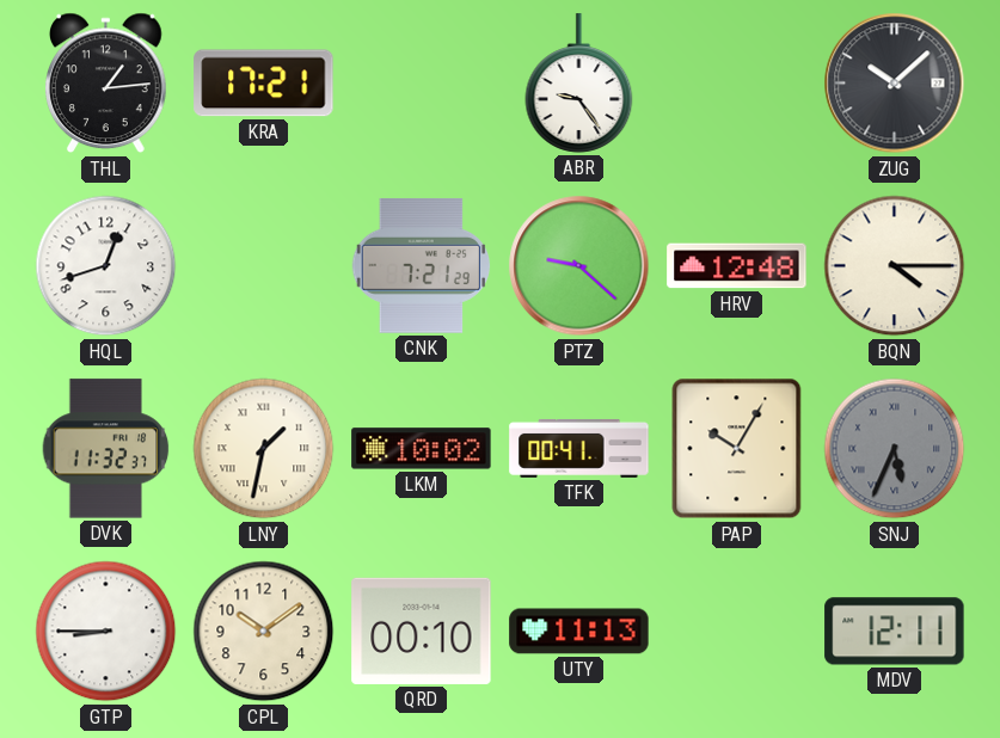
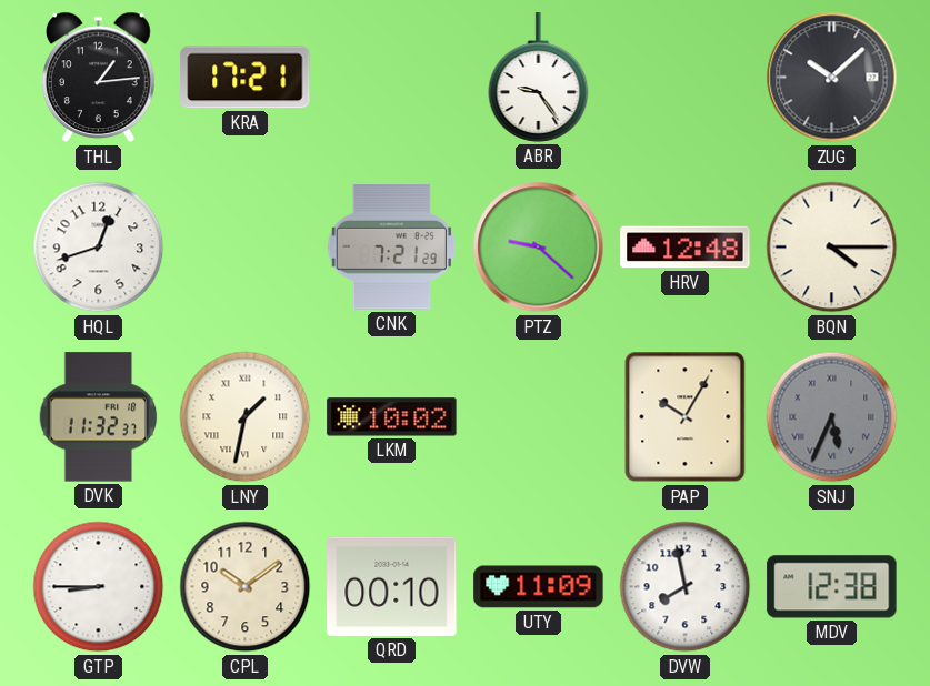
TFK: 00:41 -> none (579, 448)
UTY: 11:13 -> 11:09 (539, 587)
DVW: none -> 7:58 (686, 587)
MDV: 12:11 -> 12:38 (832, 587)
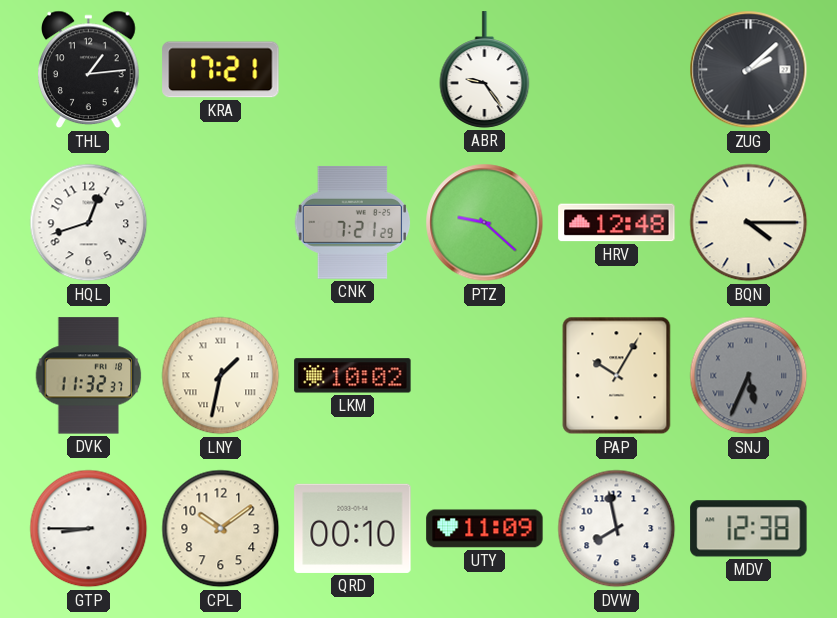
ZUG: 10:08 -> 2:08 (749, 70)
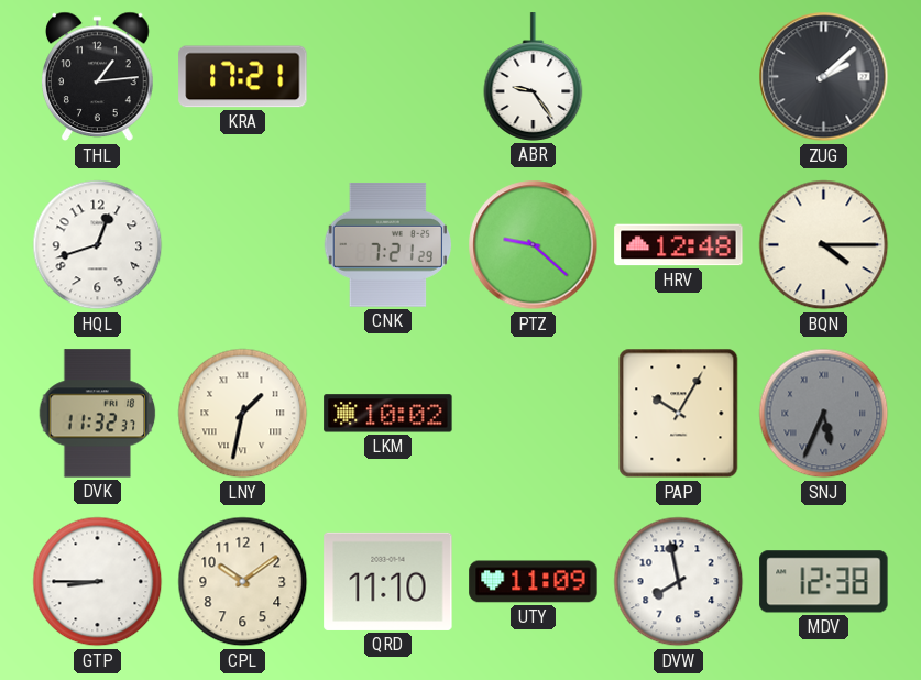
QRD: 00:10 -> 11:10 (388, 581)
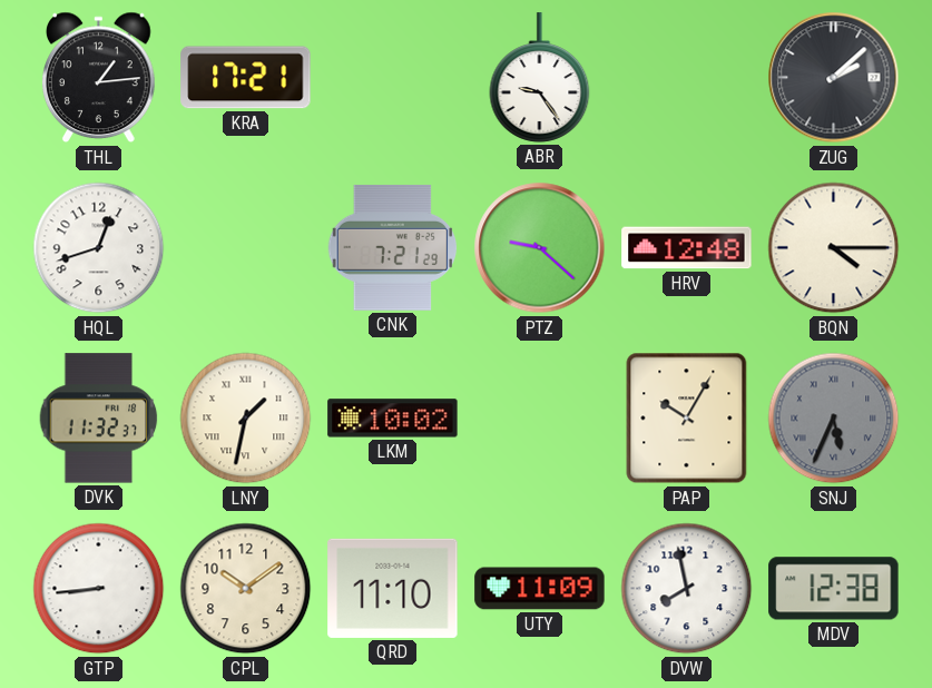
GTP: 8:45 -> 8:44 (99, 589)
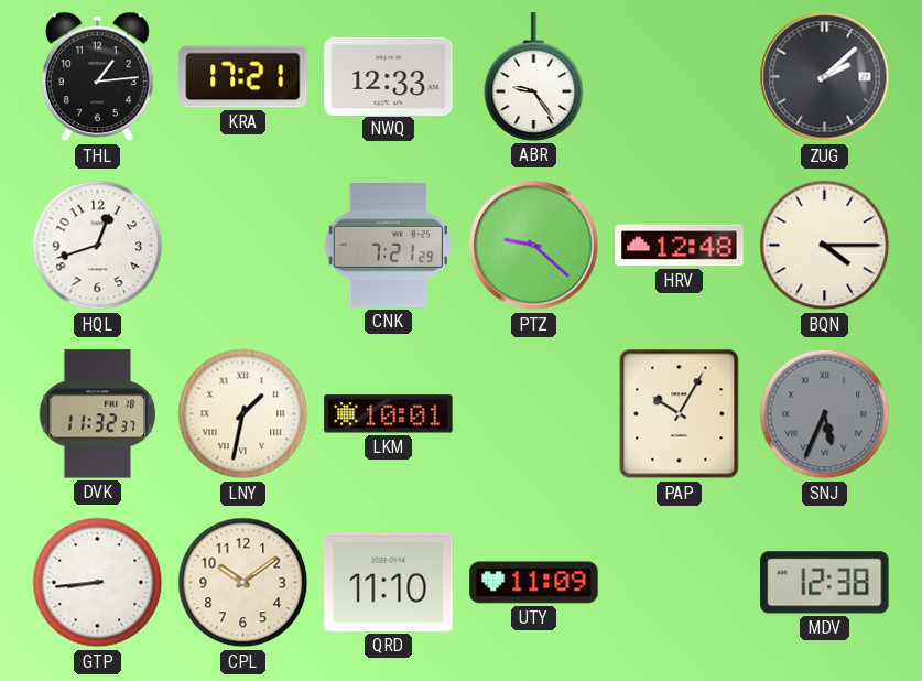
NWQ: none -> 12:33 (389, 76)
LKM: 10:02 -> 10:01 (389, 414)
DVW: 7:58 -> none (687, 589)
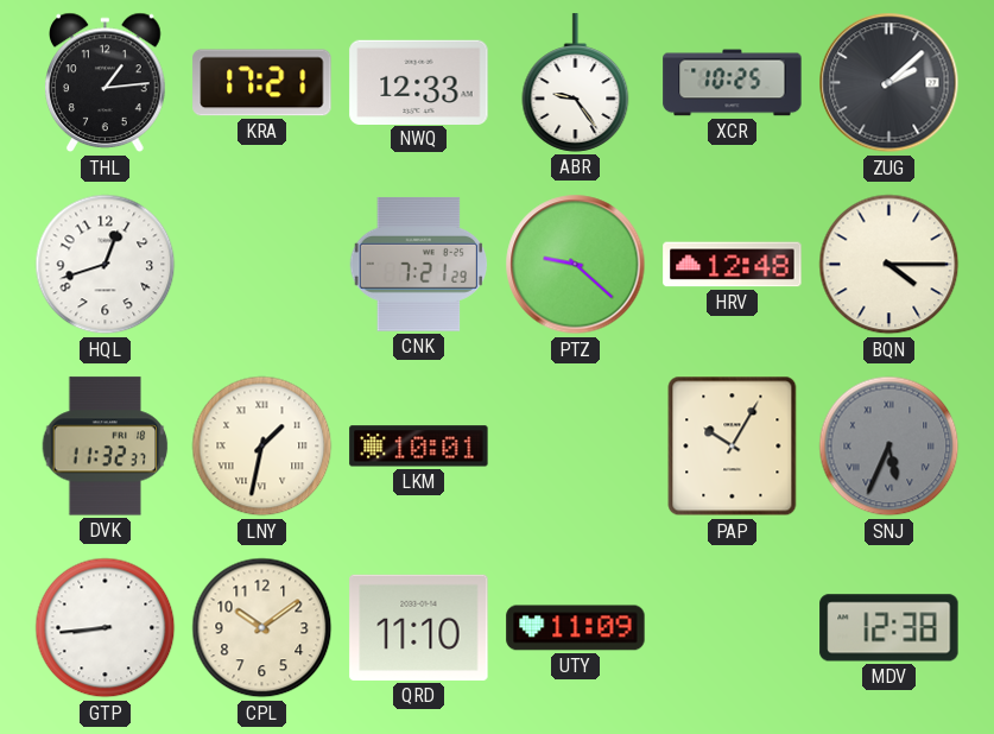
XCR: none -> 10:25 (733, 83)
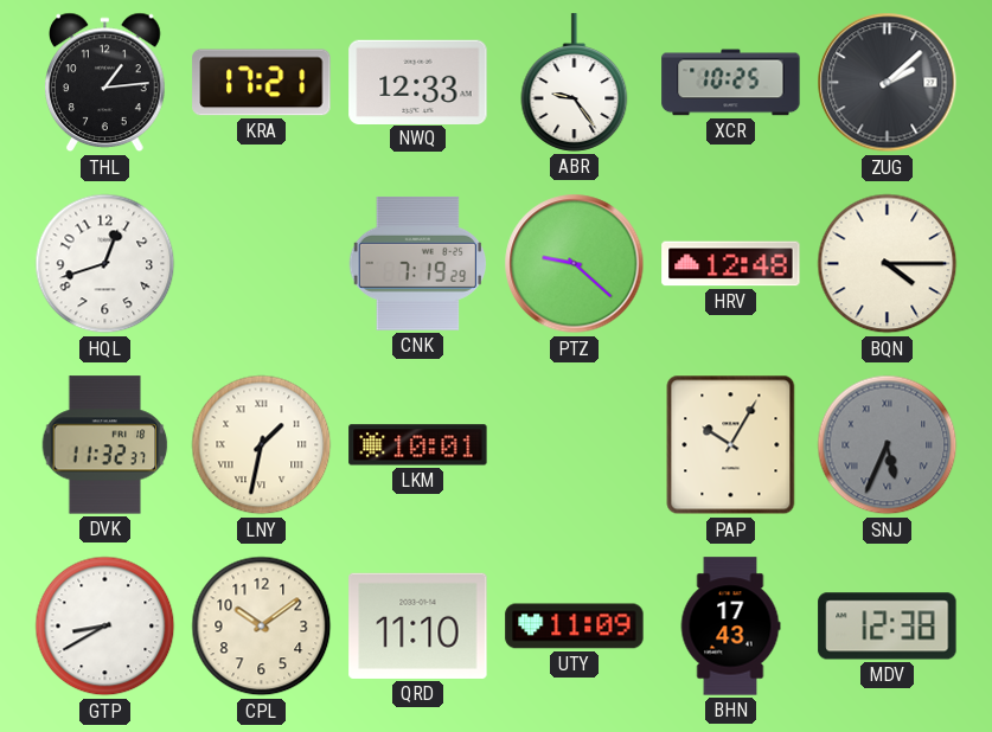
CNK: 7:21 -> 7:19 (418, 263)
GTP: 8:44 -> 8:40 (105, 627)
BHN: none -> 17:43 (730, 627)
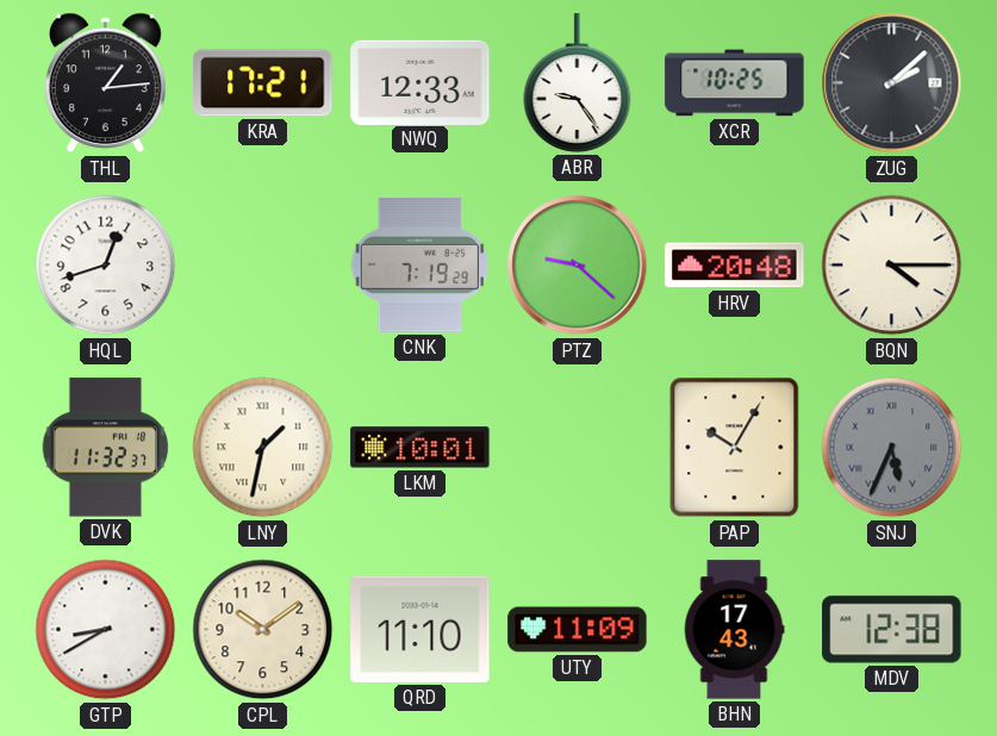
HRV: 12:48 -> 20:48 (735, 266)
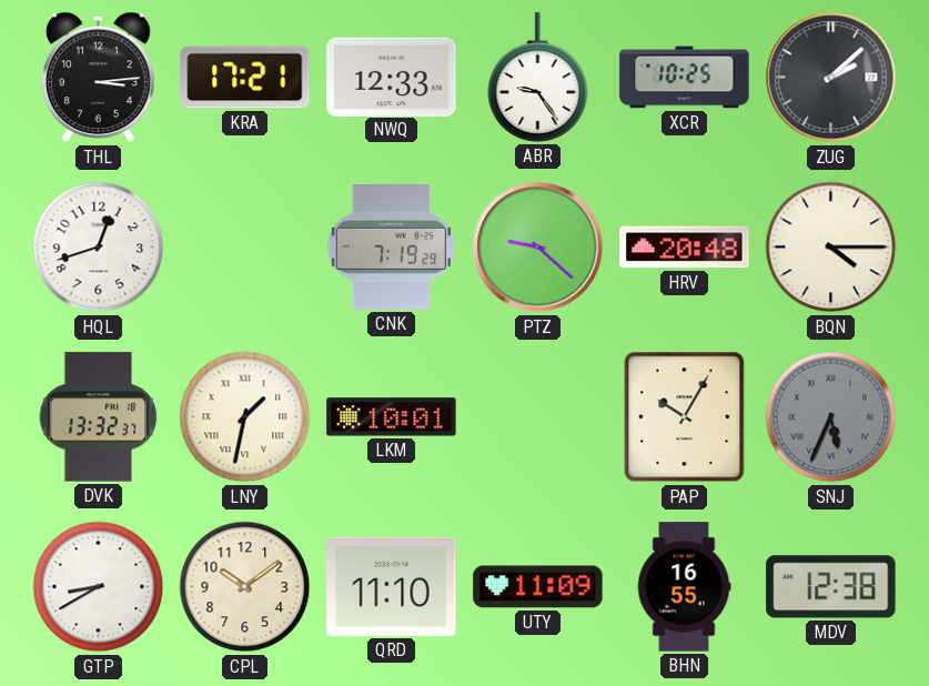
THL: 1:14 -> 3:14 (99, 78)
DVK: 11:32 -> 13:32 (99, 417)
BHN: 17:43 -> 16:55 (684, 587)
